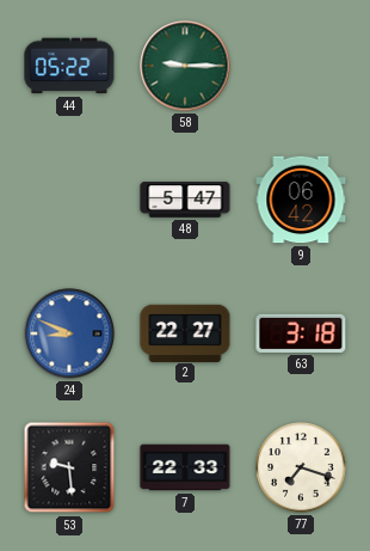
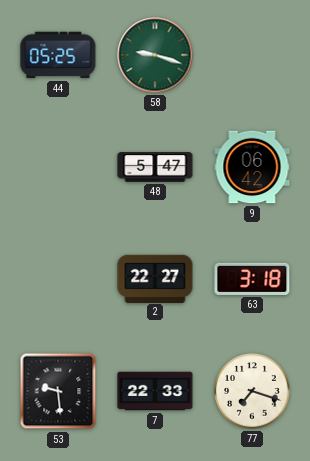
44: 05:22 -> 05:25 (58, 55)
58: 9:15 -> 9:18 (155, 55)
24: 8:49 -> none (69, 333)
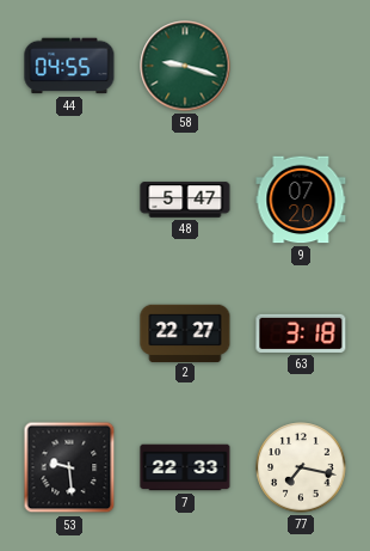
44: 05:25 -> 04:55 (69, 66)
9: 06:42 -> 07:20 (301, 200)
77: 7:18 -> 7:17 (301, 467)
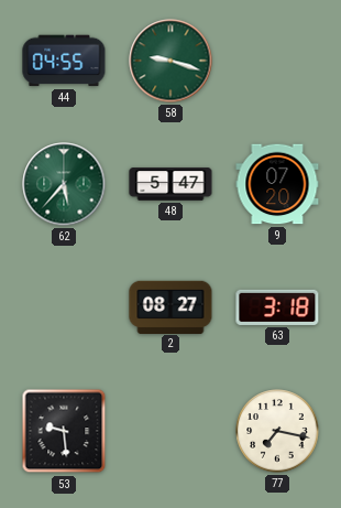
62: none -> 5:37 (64, 184)
2: 22:27 -> 08:27 (170, 306)
7: 22:33 -> none (185, 467)
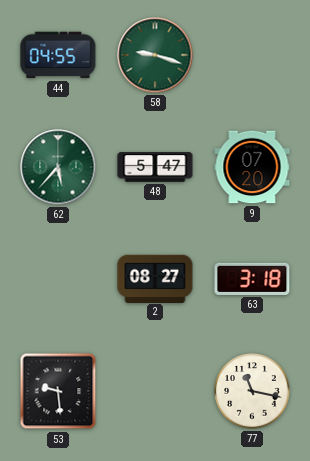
77: 7:17 -> 11:17 (252, 391)
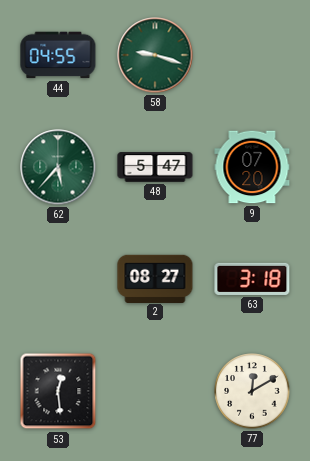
53: 9:29 -> 12:29 (58, 391)
77: 11:17 -> 12:10 (252, 391)
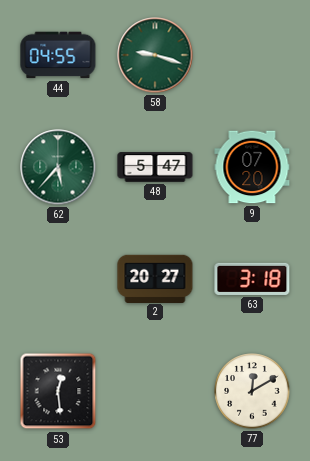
2: 08:27 -> 20:27 (155, 278)
